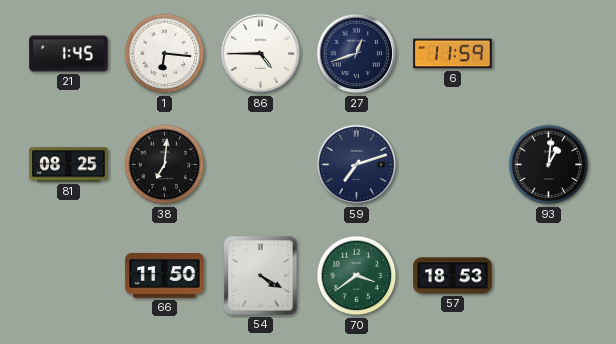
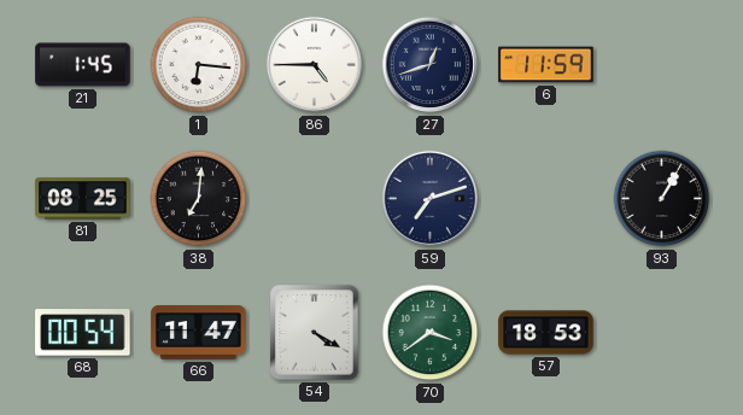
93: 1:01 -> 1:05 (662, 199)
68: none -> 00:54 (83, 333)
66: 11:50 -> 11:47 (199, 333)
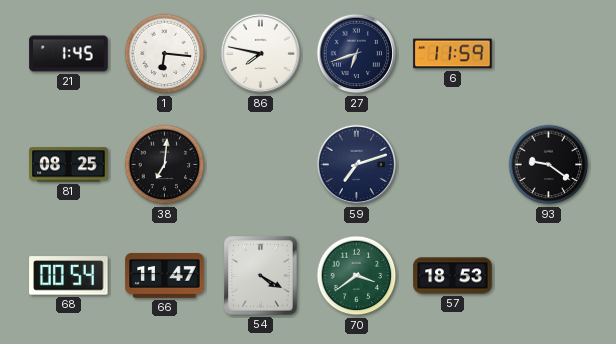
86: 4:45 -> 7:47 (261, 54)
27: 12:42 -> 6:42 (357, 54)
93: 1:05 -> 9:21 (549, 165)
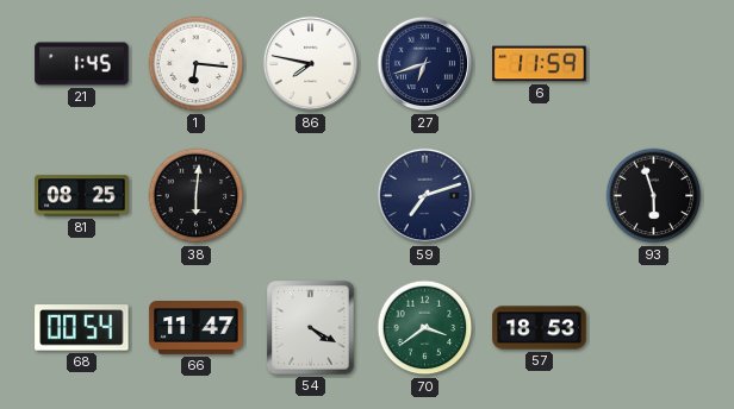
38: 7:01 -> 6:01 (197, 196)
93: 9:21 -> 5:57 (654, 196)
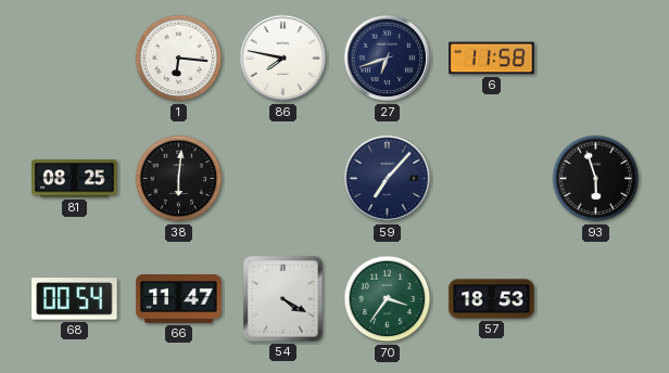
21: 1:45 -> none (82, 64)
6: 11:59 -> 11:58 (492, 59)
59: 7:12 -> 7:07 (388, 179)
70: 3:39 -> 3:36 (388, 299)
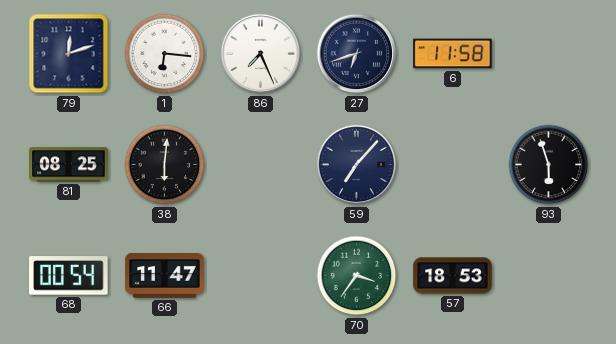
79: none -> 12:12 (69, 54)
86: 7:47 -> 7:26 (261, 54)
54: 4:20 -> none (283, 299)
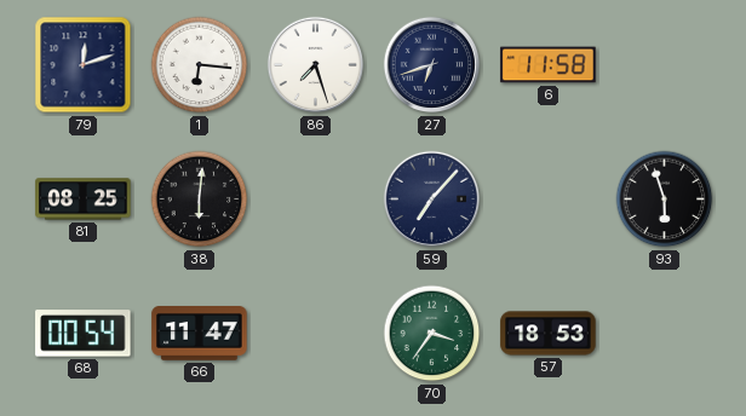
86: 7:26 -> 7:27 (316, 65)
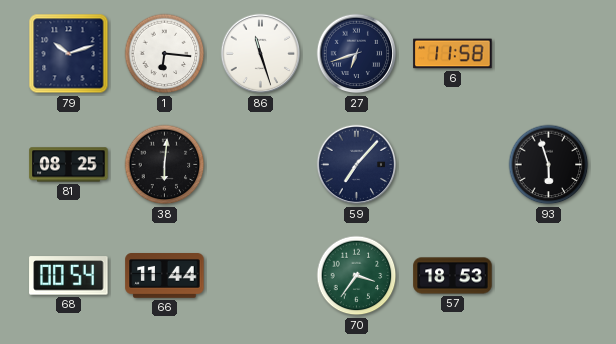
79: 12:12 -> 10:12 (69, 54)
86: 7:27 -> 11:27 (261, 54)
66: 11:47 -> 11:44 (165, 276)
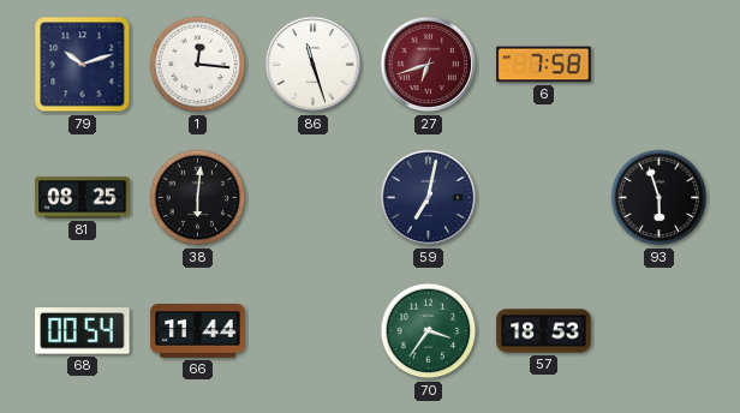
1: 6:16 -> 12:16 (198, 65)
27 dial: navy -> burgundy (429, 65)
6: 11:58 -> 7:58 (544, 65)
59: 7:07 -> 7:02 (429, 198)
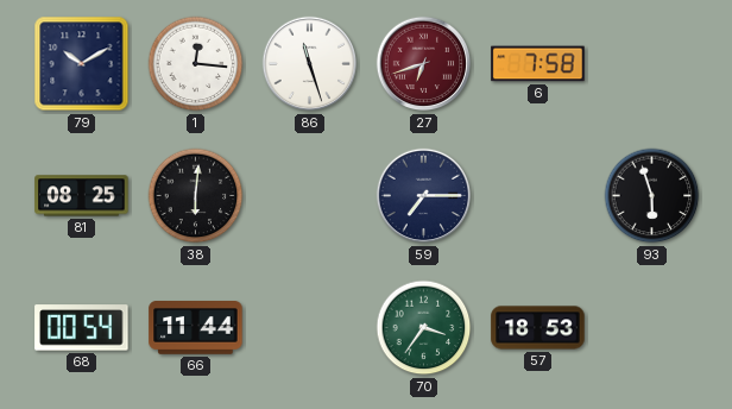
79: 10:12 -> 10:10 (82, 64)
59: 7:02 -> 7:15 (424, 196)
